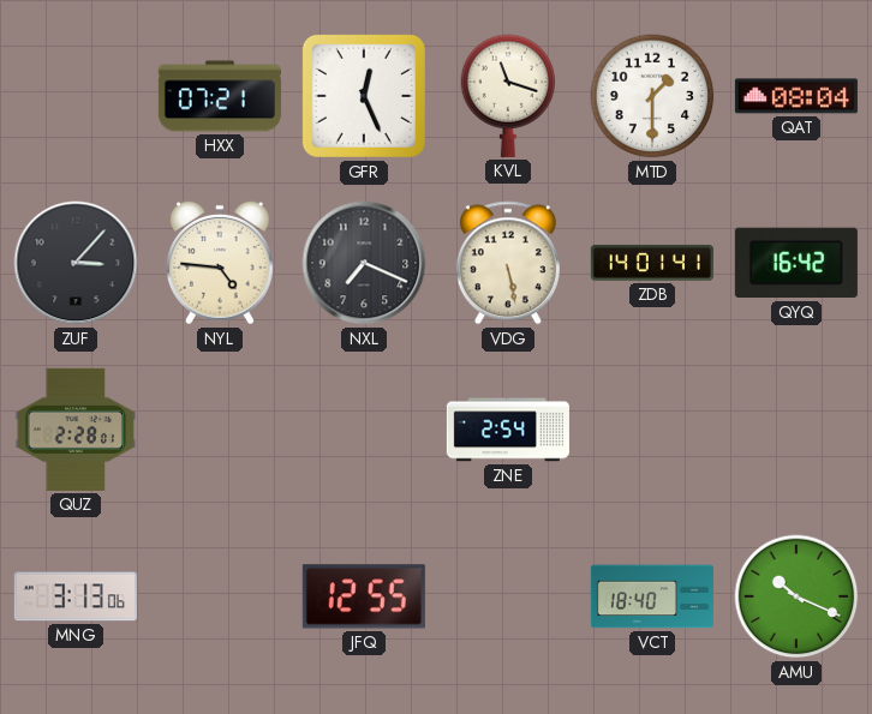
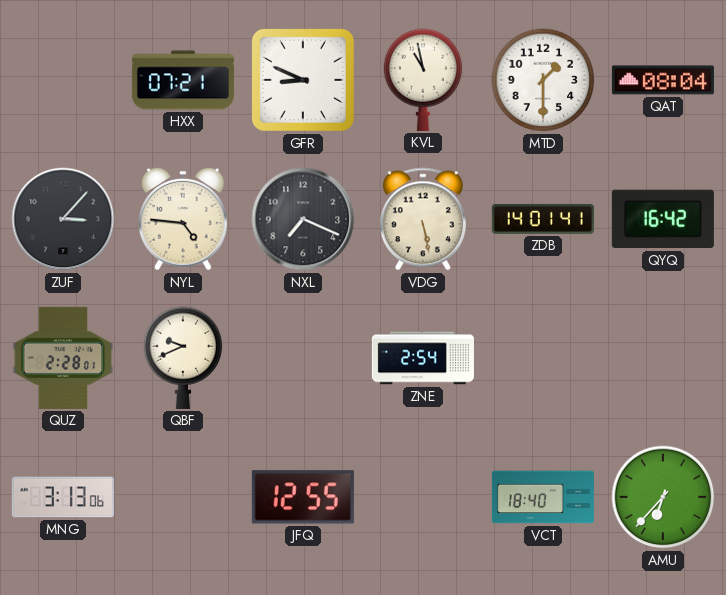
GFR: 12:26 -> 8:49 (303, 80)
KVL: 11:18 -> 10:58 (423, 80)
QBF: none -> 9:41 (183, 358)
AMU: 10:19 -> 6:37 (663, 497)
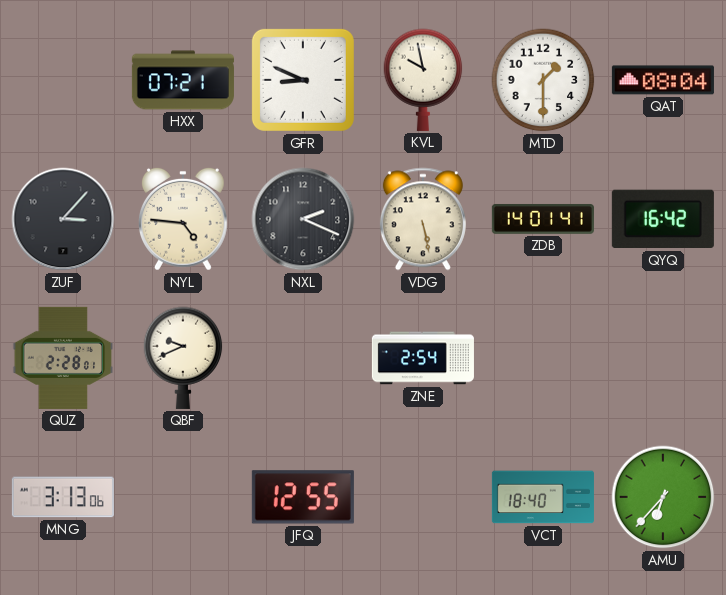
KVL: 10:58 -> 9:58 (423, 80)
NXL: 7:19 -> 2:19 (303, 219)
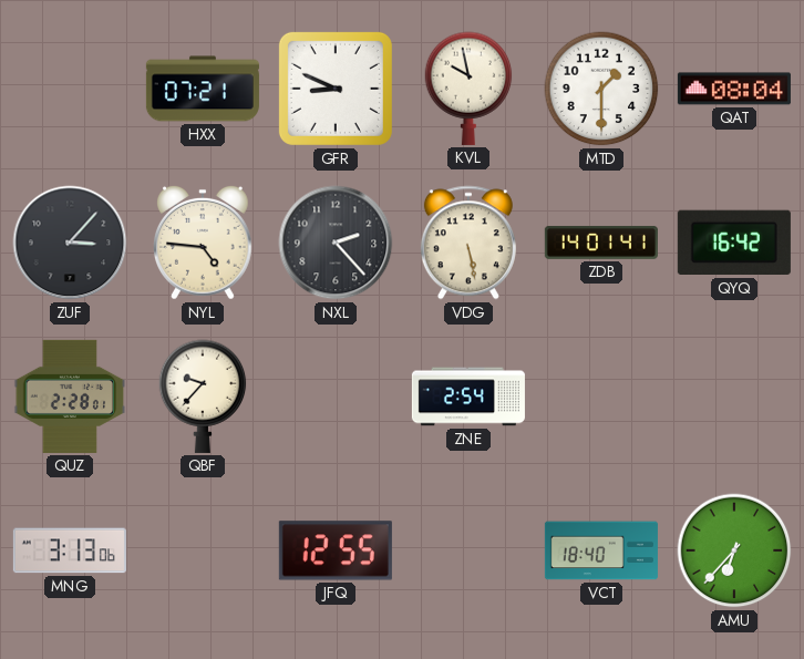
NXL: 2:19 -> 2:23 (336, 243)
QBF: 9:41 -> 9:37 (203, 397)
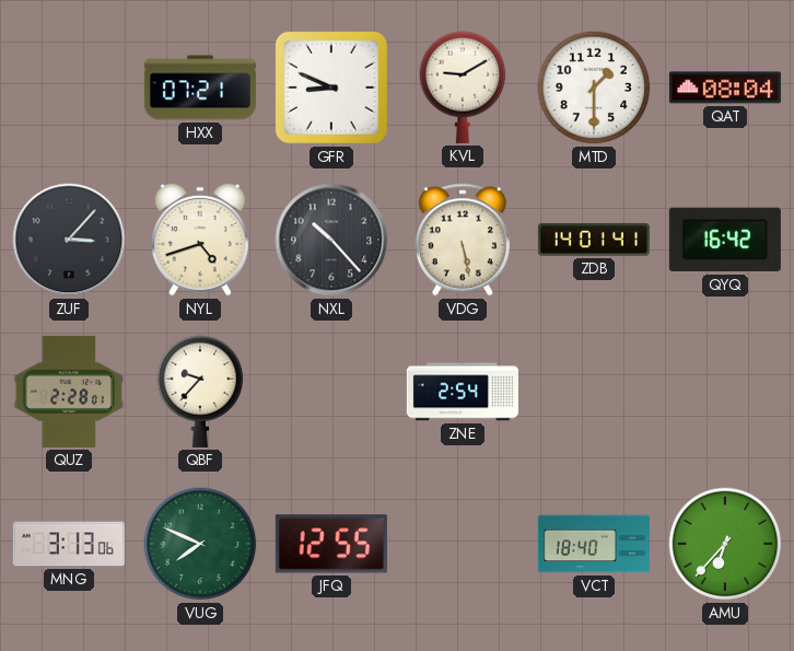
KVL: 9:58 -> 9:10 (463, 88)
NYL: 4:46 -> 4:42 (201, 240)
NXL: 2:23 -> 10:23 (331, 240)
VUG: none -> 7:49 (200, 544)
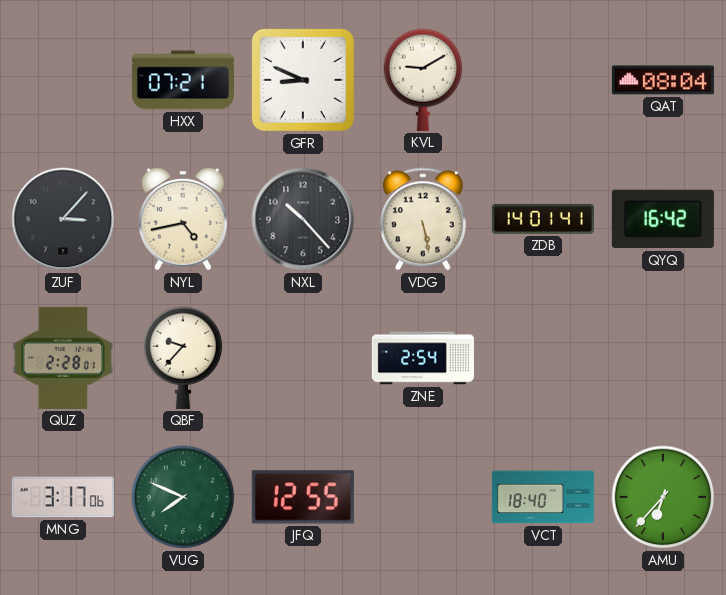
MTD: 1:30 -> none (594, 88)
NYL: 4:42 -> 4:43 (184, 219)
MNG: 3:13 -> 3:17 (63, 497)
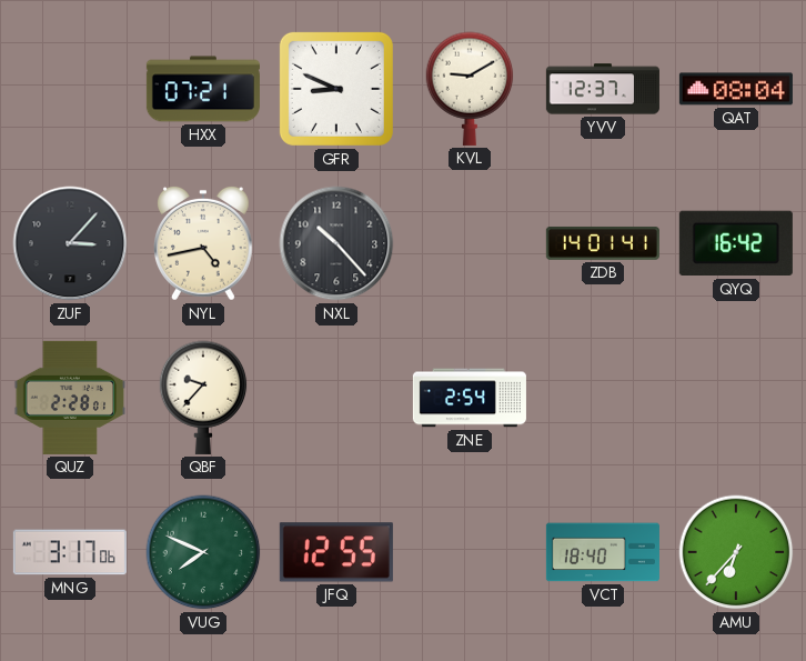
YVV: none -> 12:37 (603, 89)
VDG: 5:28 -> none (423, 219)
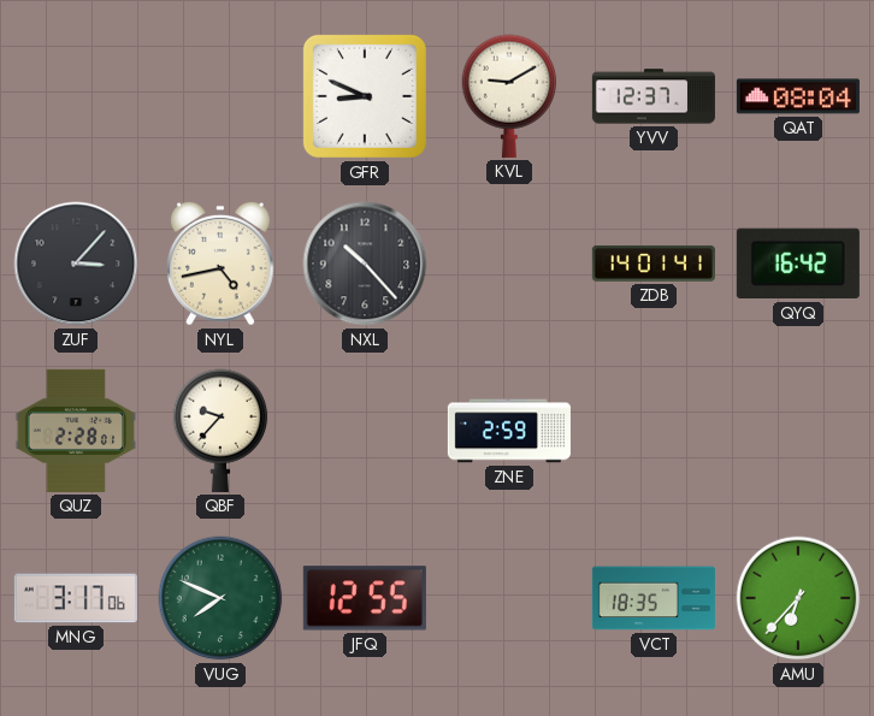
HXX: 07:21 -> none (203, 89)
ZNE: 2:54 -> 2:59 (509, 431)
VCT: 18:40 -> 18:35 (654, 598)
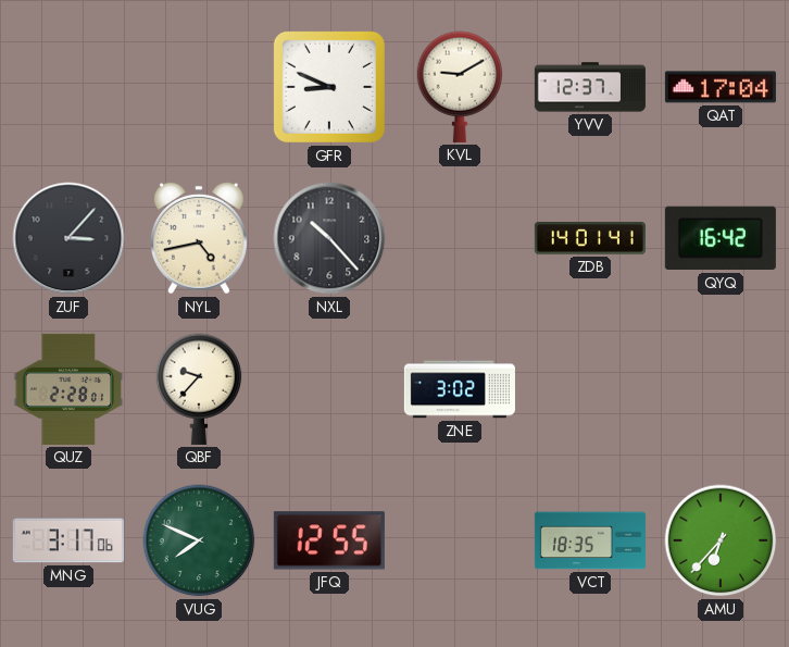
QAT: 08:04 -> 17:04 (721, 87)
ZNE: 2:59 -> 3:02 (460, 389)
